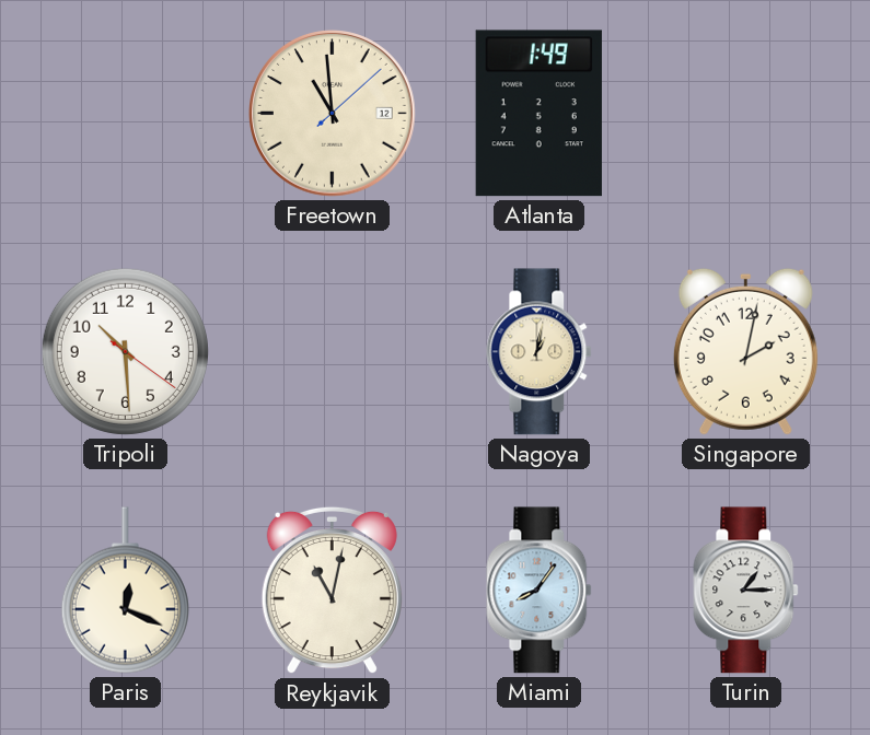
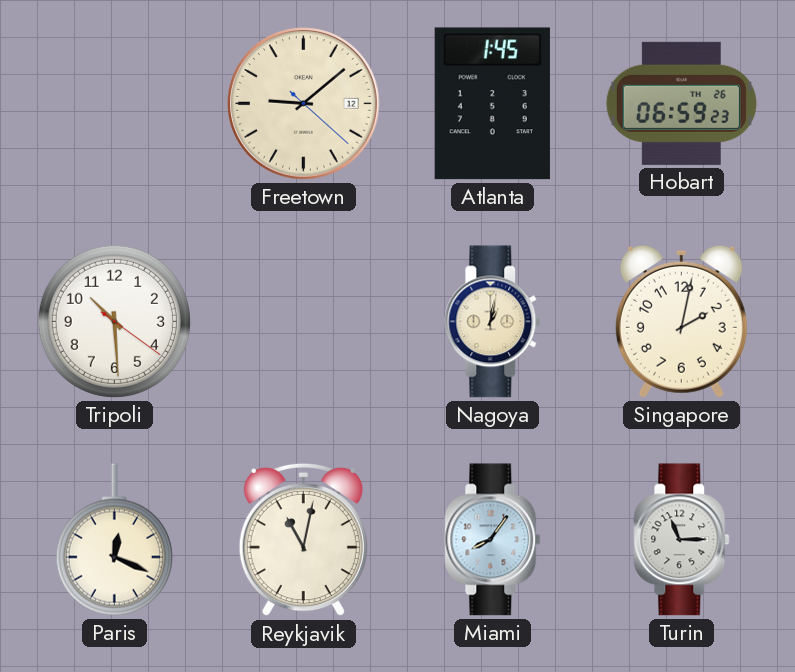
Freetown: 10:59 -> 9:08 (304, 104)
Atlanta: 1:49 -> 1:45 (492, 104)
Hobart: none -> 06:59 (681, 103)
Turin: 1:15 -> 11:15 (682, 540)
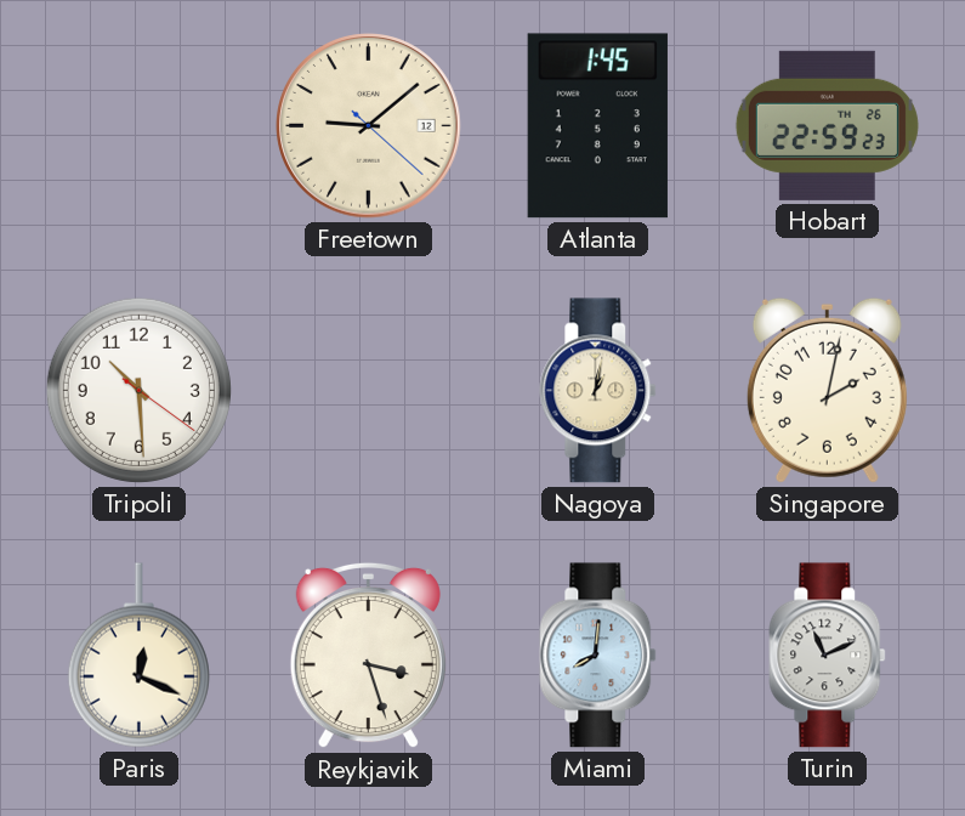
Hobart: 06:59 -> 22:59 (827, 125)
Reykjavik: 11:02 -> 3:27 (368, 656)
Miami: 8:06 -> 8:01 (598, 656)
Turin: 11:15 -> 11:11 (828, 656)
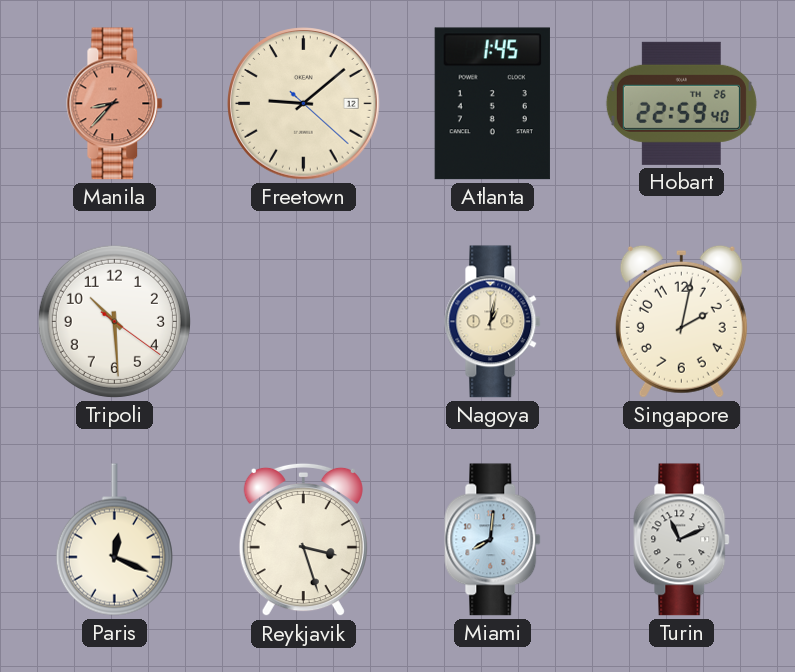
Manila: none -> 8:37 (115, 104)
Hobart: 22:59:23 -> 22:59:40 (681, 103)
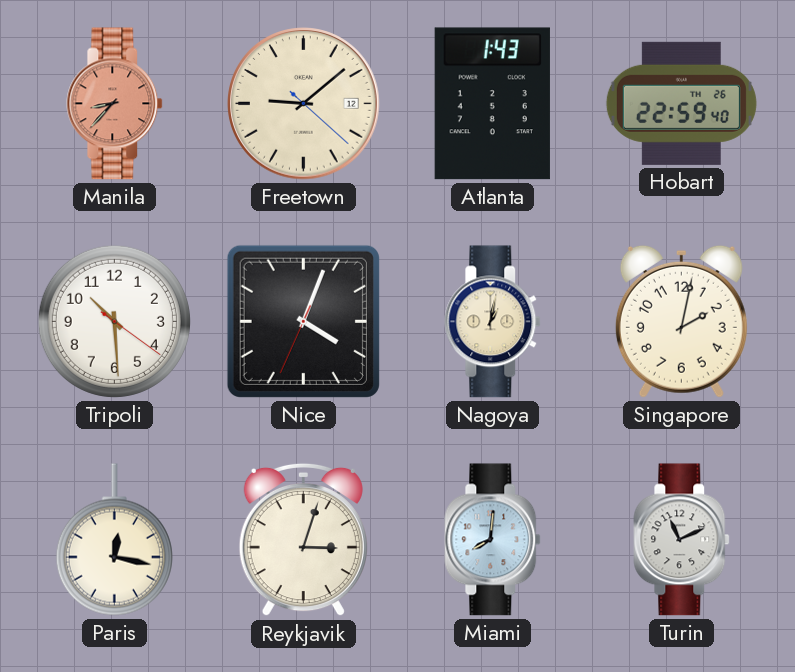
Atlanta: 1:45 -> 1:43 (492, 104)
Nice: none -> 4:03 (303, 321)
Paris: 12:19 -> 12:17 (114, 540)
Reykjavik: 3:27 -> 3:03 (303, 540)
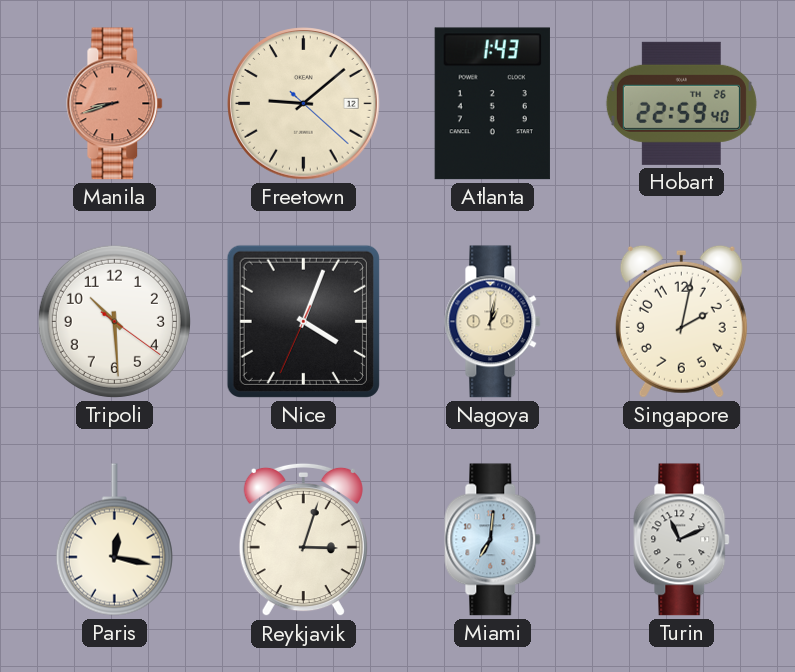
Manila: 8:37 -> 8:42 (115, 104)
Miami: 8:01 -> 7:01 (493, 540)
